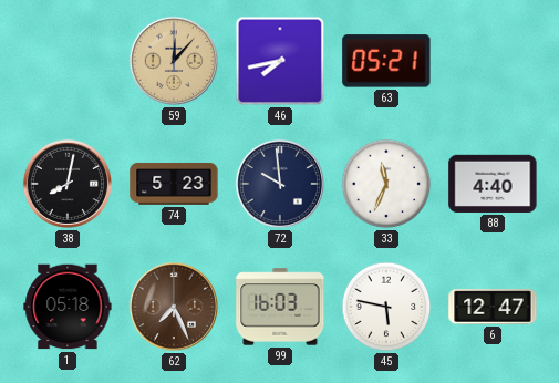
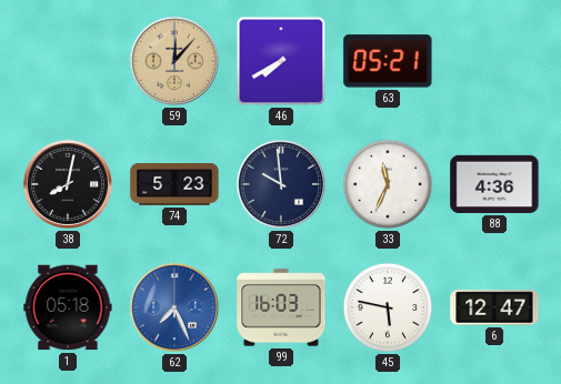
46: 7:43 -> 7:40 (281, 61)
88: 4:40 -> 4:36 (494, 184)
62 dial: brown -> blue (174, 307)
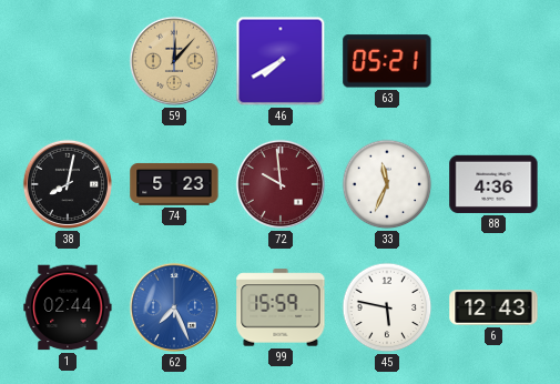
72 dial: navy -> burgundy (281, 184)
1: 05:18 -> 02:44 (68, 307)
99: 16:03 -> 15:59 (281, 307)
6: 12:47 -> 12:43 (493, 307)
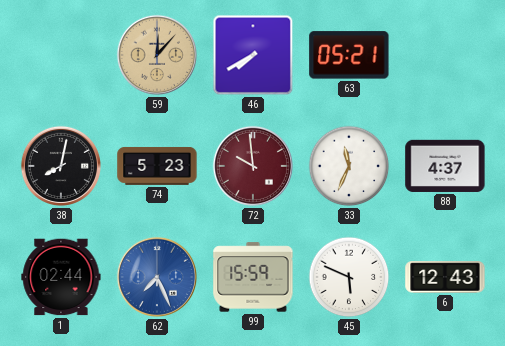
88: 4:36 -> 4:37 (445, 166)
45: 5:47 -> 5:49 (349, 277)
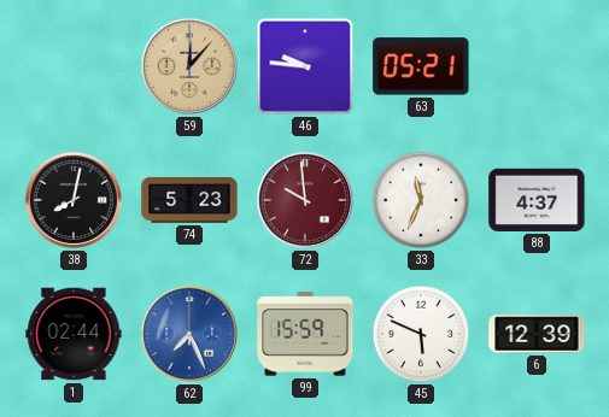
46: 7:40 -> 9:46 (305, 66)
6: 12:43 -> 12:39 (537, 334)
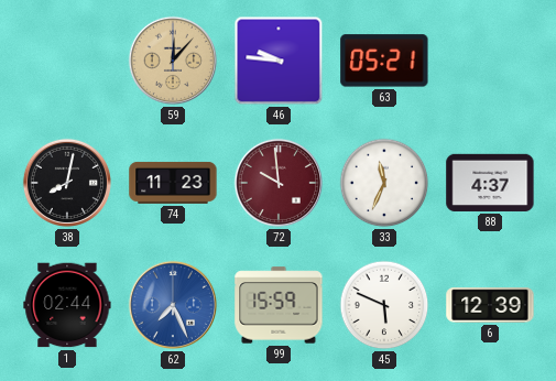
74: 5:23 -> 11:23 (173, 183)
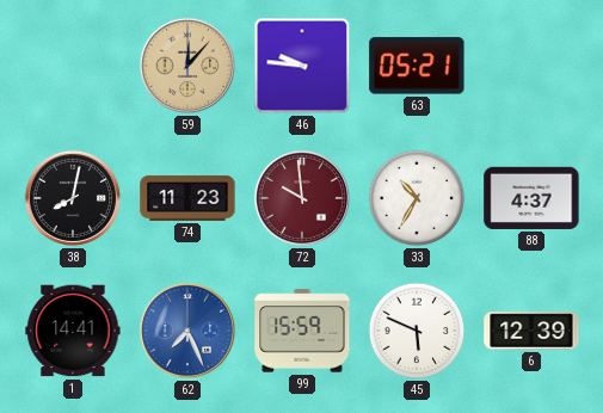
33: 11:34 -> 10:35 (417, 198)
1: 02:44 -> 14:41 (73, 331)
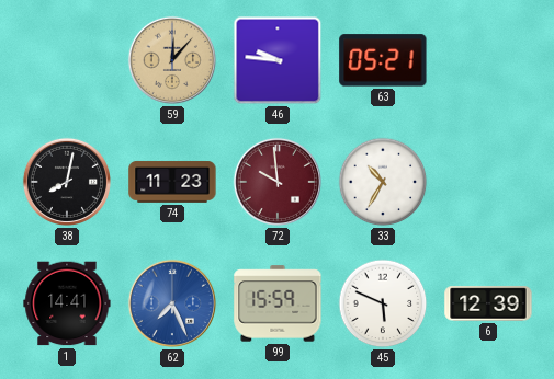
88: 4:37 -> none (531, 198)
